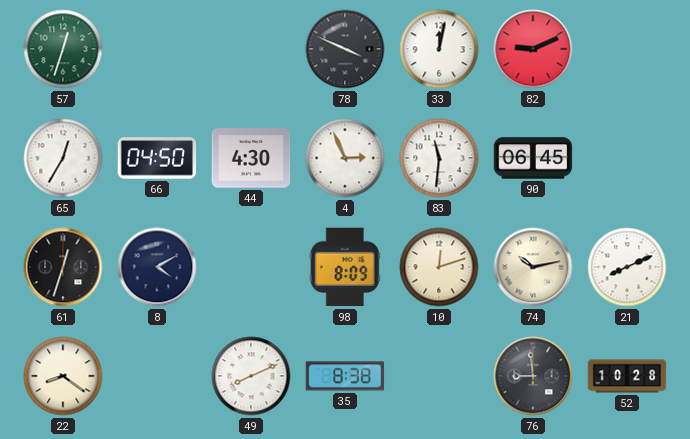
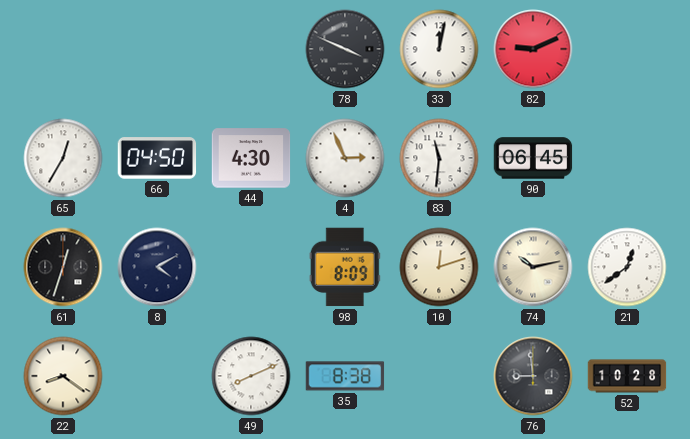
57: 12:33 -> none (63, 49)
21: 8:11 -> 12:39 (627, 267)
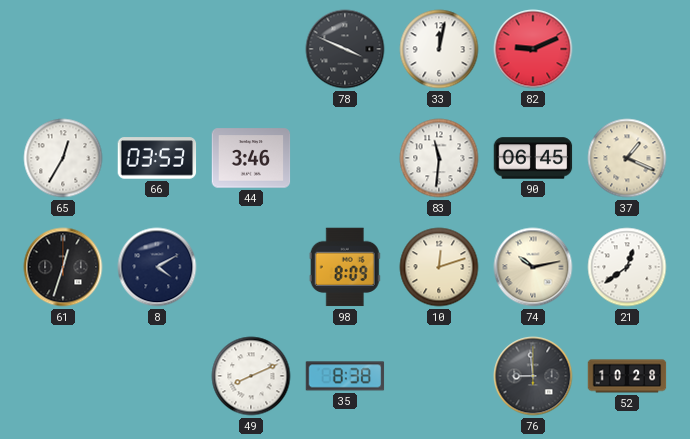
66: 04:50 -> 03:53 (157, 158)
44: 4:30 -> 3:46 (251, 158)
4: 2:56 -> none (345, 158)
37: none -> 1:19 (627, 158)
22: 8:21 -> none (63, 376)
